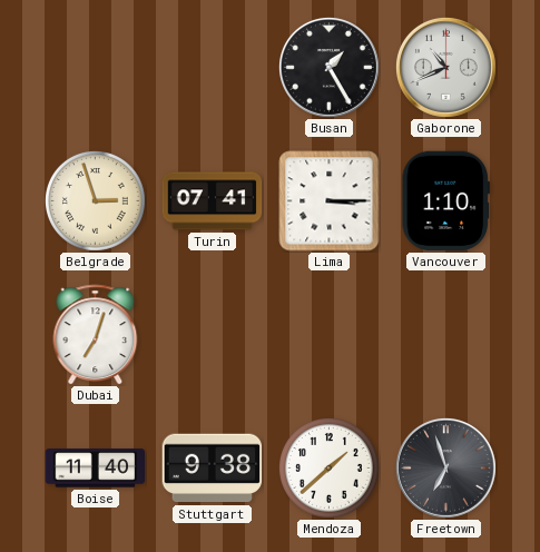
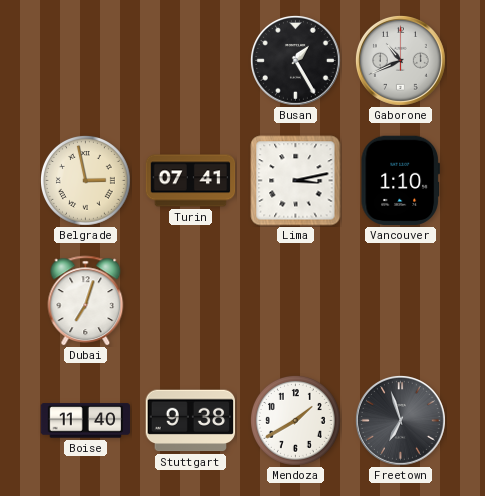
Belgrade: 2:57 -> 2:58 (86, 181)
Lima: 3:15 -> 3:13 (296, 181)
Mendoza: 1:38 -> 1:40 (296, 421)
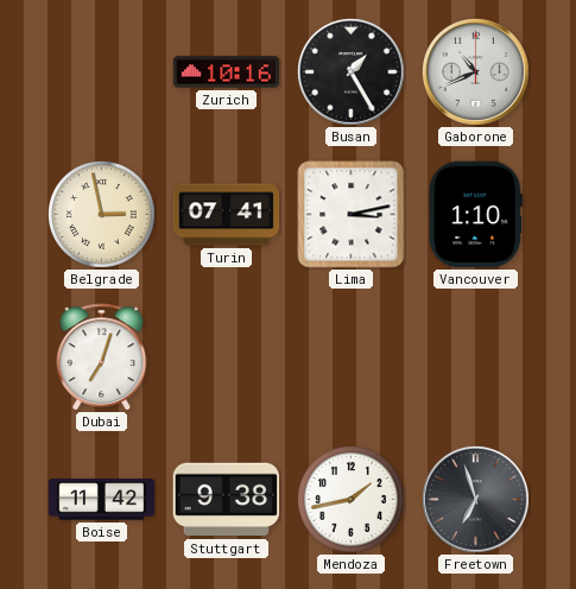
Zurich: none -> 10:16 (227, 72)
Boise: 11:40 -> 11:42 (102, 500)
Mendoza: 1:40 -> 1:43 (352, 500)
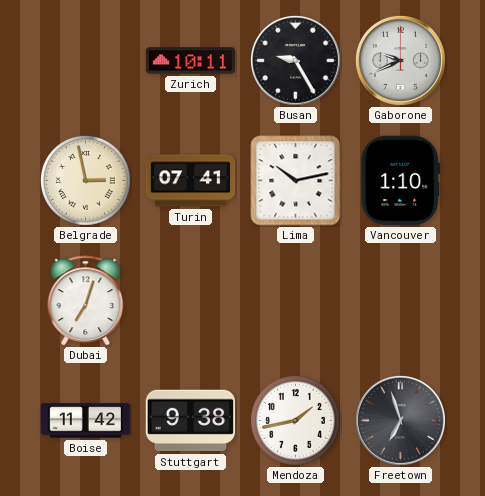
Zurich: 10:16 -> 10:11 (191, 61)
Busan: 1:25 -> 9:25 (295, 60)
Gaborone: 10:41 -> 9:41 (400, 60)
Lima: 3:13 -> 10:13 (296, 181)
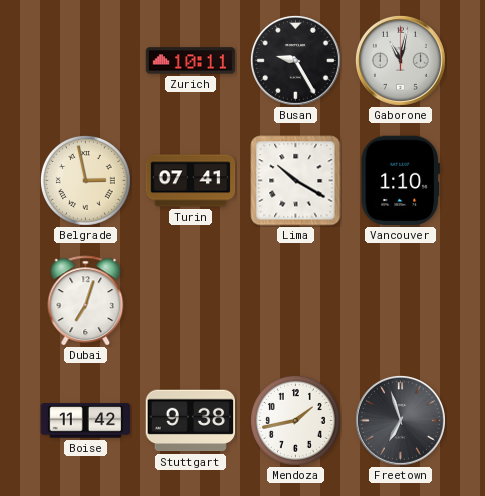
Gaborone: 9:41 -> 11:02 (400, 60)
Lima: 10:13 -> 10:20 (296, 181)
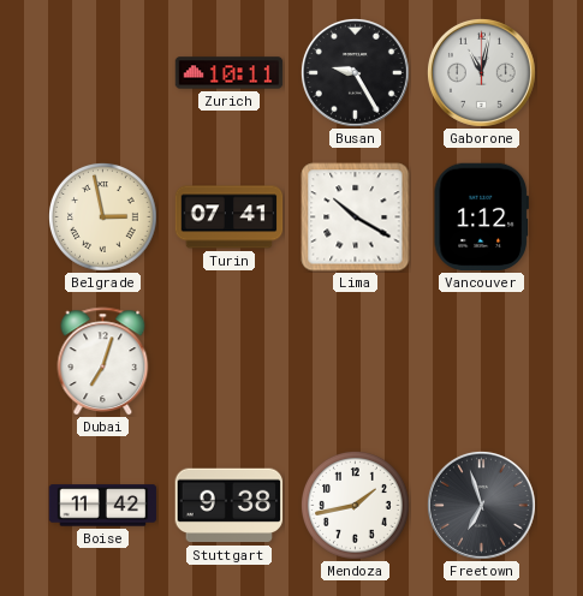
Vancouver: 1:10 -> 1:12 (481, 217)
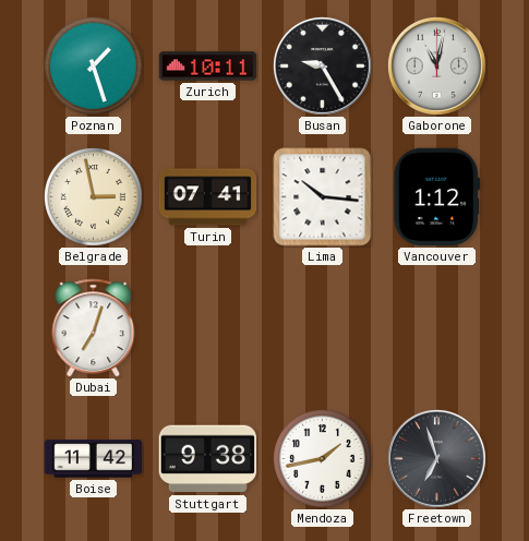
Poznan: none -> 1:27 (94, 67)
Lima: 10:20 -> 10:16 (323, 197)
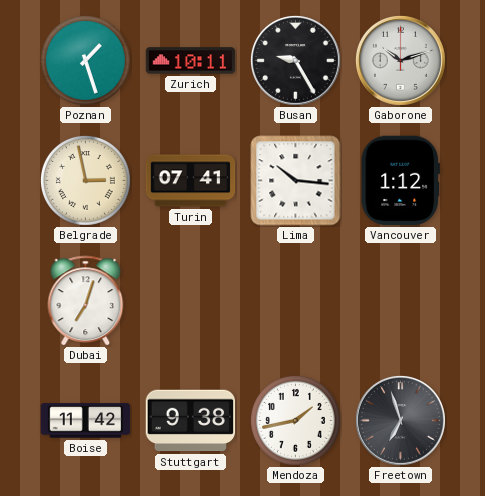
Gaborone: 11:02 -> 10:12 (400, 60)
